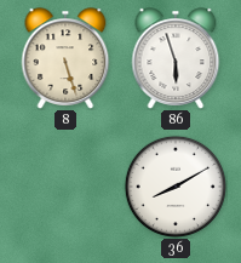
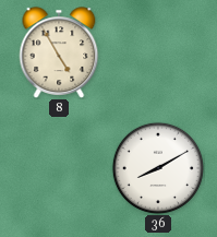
8: 5:27 -> 4:55 (59, 52)
86: 5:57 -> none (176, 58)
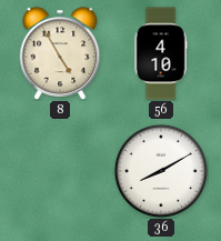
56: none -> 4:10 (161, 53)
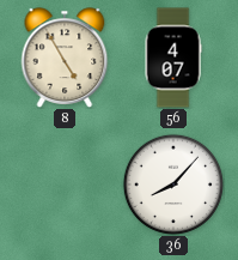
56: 4:10 -> 4:07 (173, 58)
36: 8:10 -> 8:07 (172, 183)
